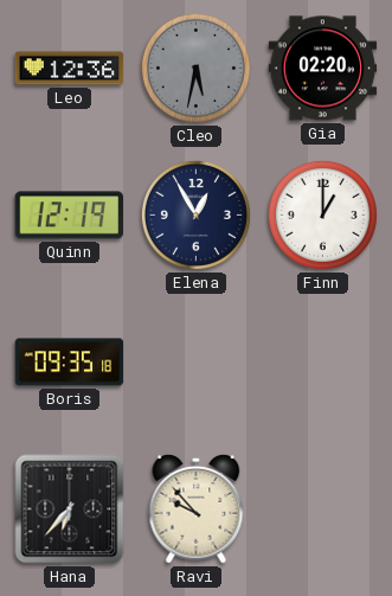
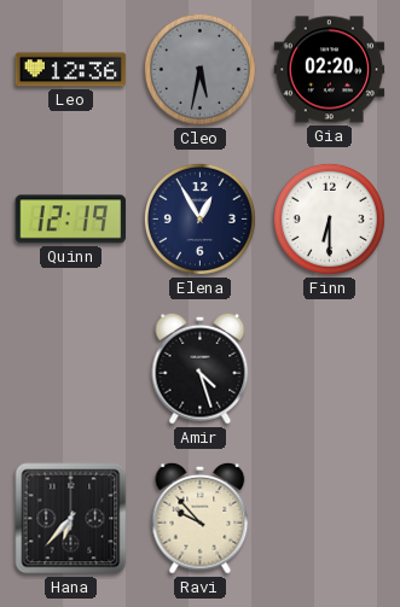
Finn: 1:00 -> 6:30 (329, 218)
Boris: 09:35 -> none (70, 363)
Amir: none -> 4:27 (201, 368)
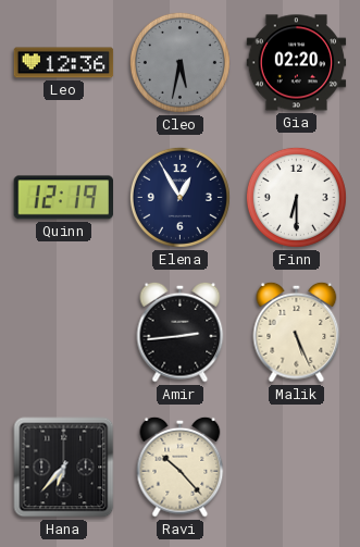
Amir: 4:27 -> 2:44 (181, 332)
Malik: none -> 5:26 (297, 332)
Ravi: 9:53 -> 10:23 (181, 467)
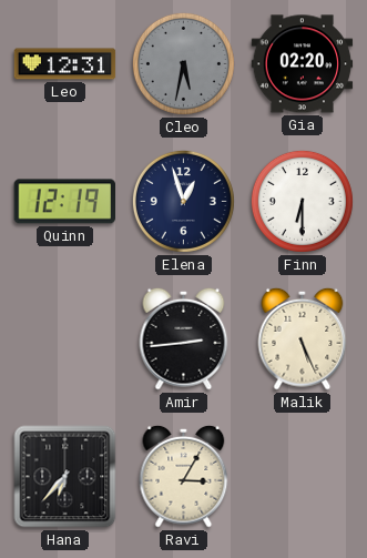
Leo: 12:36 -> 12:31 (65, 64)
Elena: 12:55 -> 12:57 (183, 201)
Ravi: 10:23 -> 3:05 (184, 476)
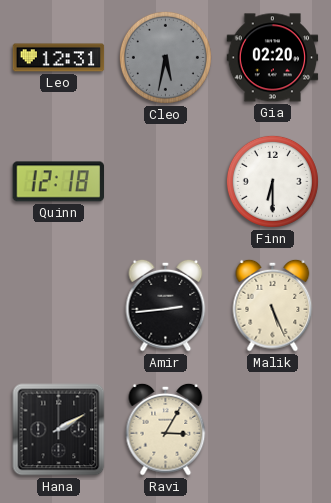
Quinn: 12:19 -> 12:18 (58, 182)
Elena: 12:57 -> none (183, 201)
Hana: 6:37 -> 2:10 (59, 430)
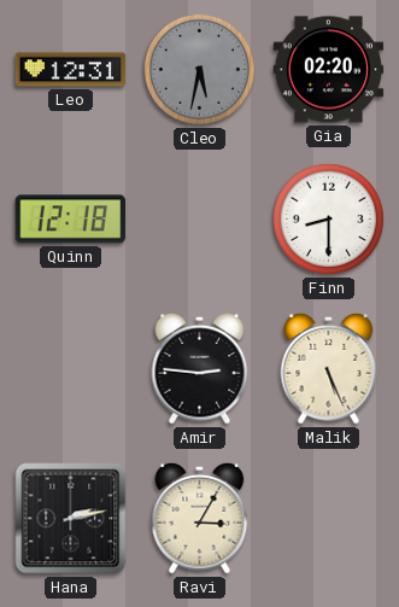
Finn: 6:30 -> 8:30 (328, 218)
Amir: 2:44 -> 2:46 (200, 368)
Hana: 2:10 -> 2:13 (71, 519)
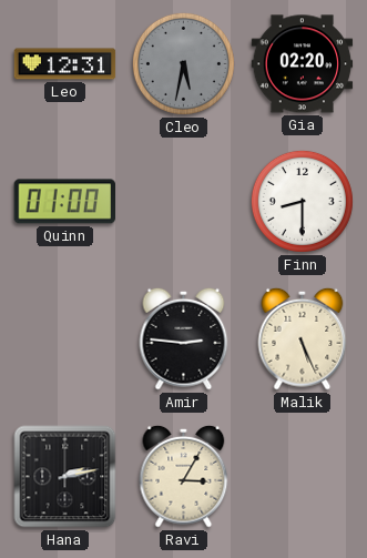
Quinn: 12:18 -> 01:00 (64, 202)
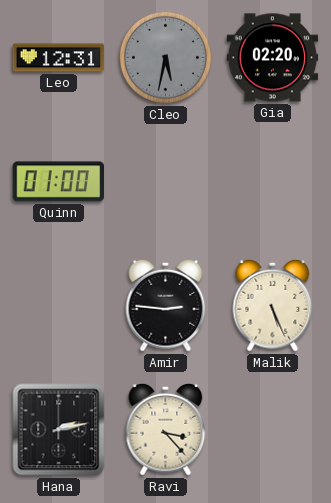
Finn: 8:30 -> none (302, 201)
Ravi: 3:05 -> 3:23 (166, 429)
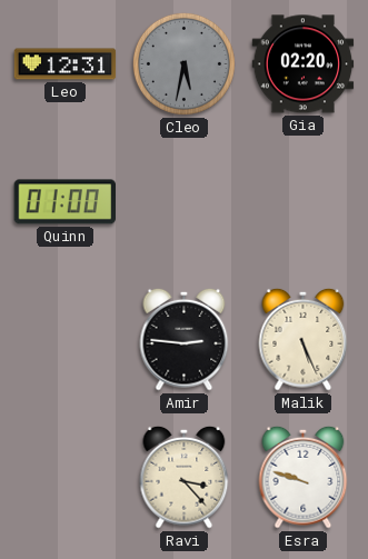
Hana: 2:13 -> none (59, 430)
Esra: none -> 9:48 (304, 477)
